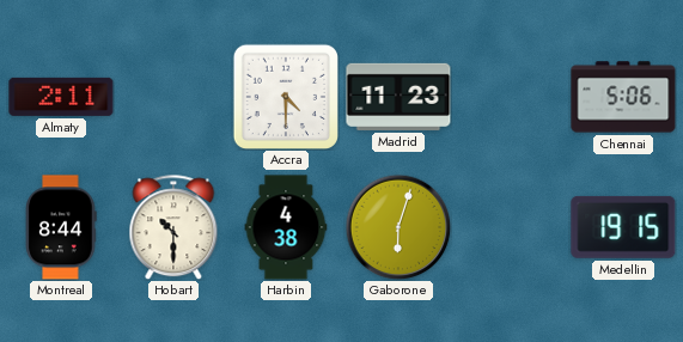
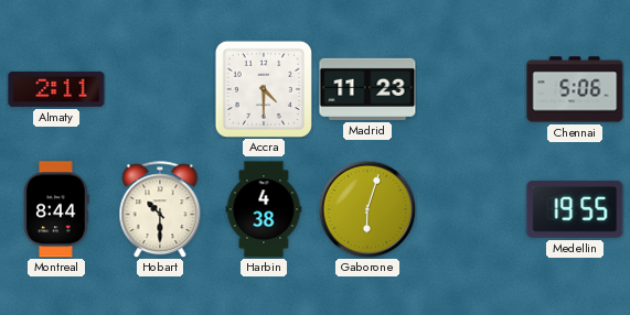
Medellin: 19:15 -> 19:55 (575, 209)
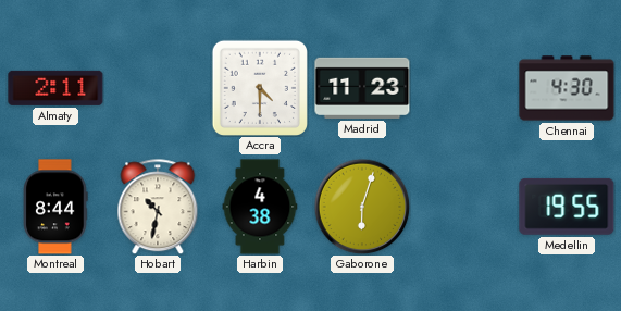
Chennai: 5:06 -> 4:30 (567, 88)
Hobart: 10:30 -> 10:32 (158, 207)
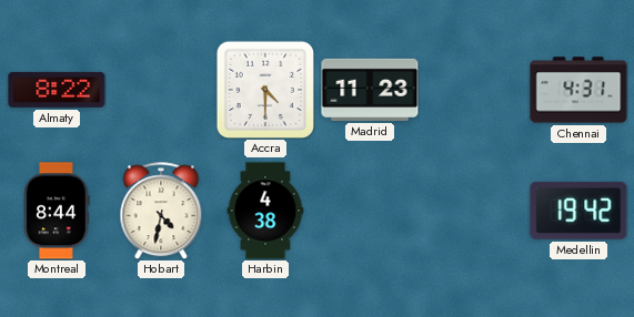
Almaty: 2:11 -> 8:22 (57, 90)
Chennai: 4:30 -> 4:31 (578, 90)
Hobart: 10:32 -> 4:32 (161, 211)
Gaborone: 6:03 -> none (362, 207)
Medellin: 19:55 -> 19:42 (578, 211)
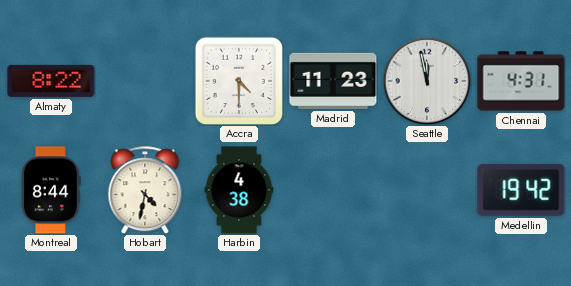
Seattle: none -> 11:58 (427, 81)
